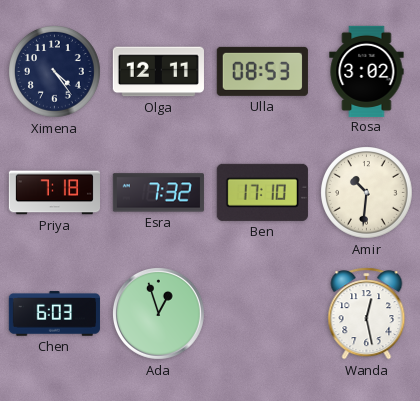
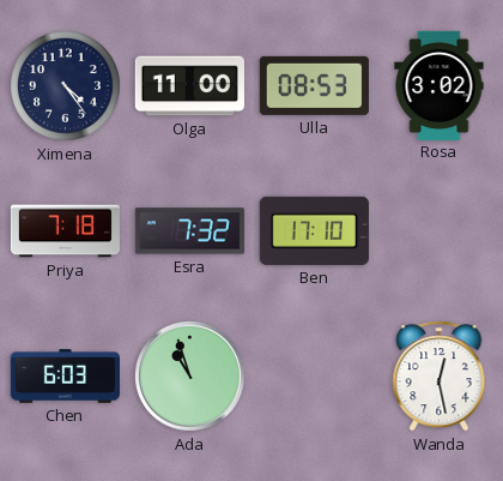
Olga: 12:11 -> 11:00 (189, 86)
Amir: 10:31 -> none (367, 193)
Ada: 12:57 -> 10:57 (189, 375)
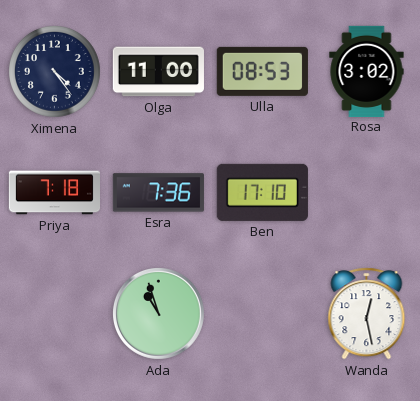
Esra: 7:32 -> 7:36 (158, 193)
Chen: 6:03 -> none (65, 377)
